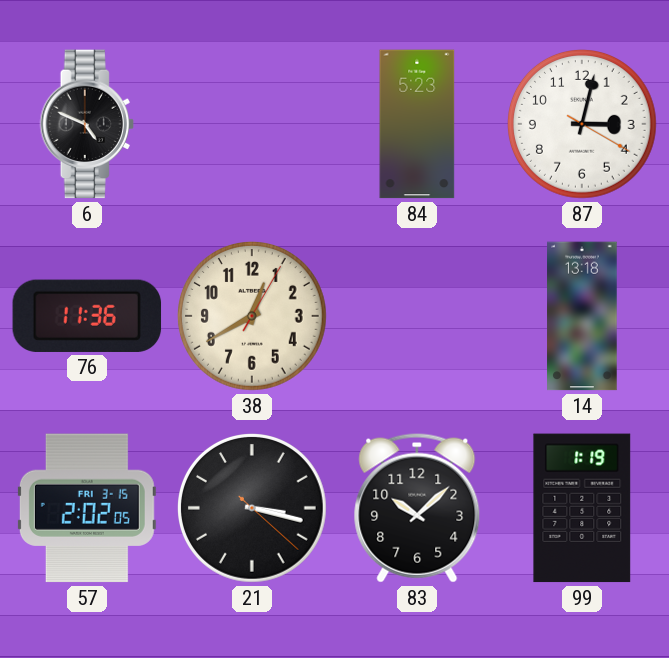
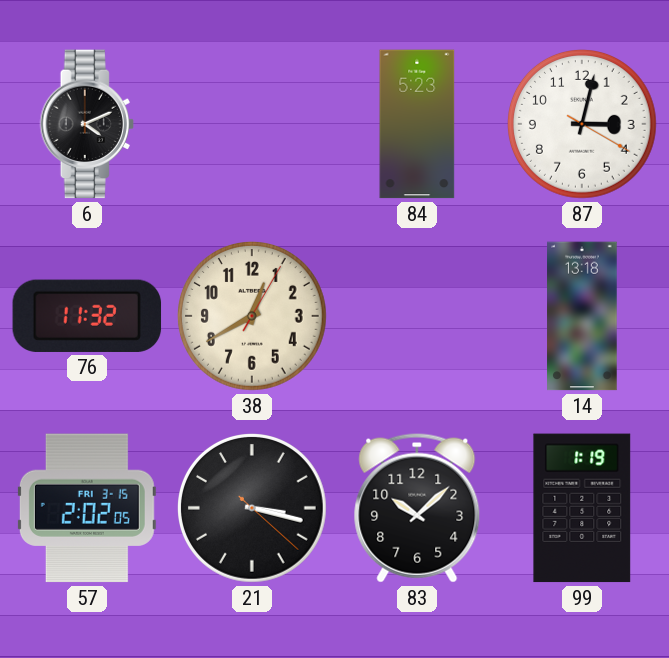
6: 4:49 -> 4:11 (87, 124)
76: 11:36 -> 11:32 (87, 316)
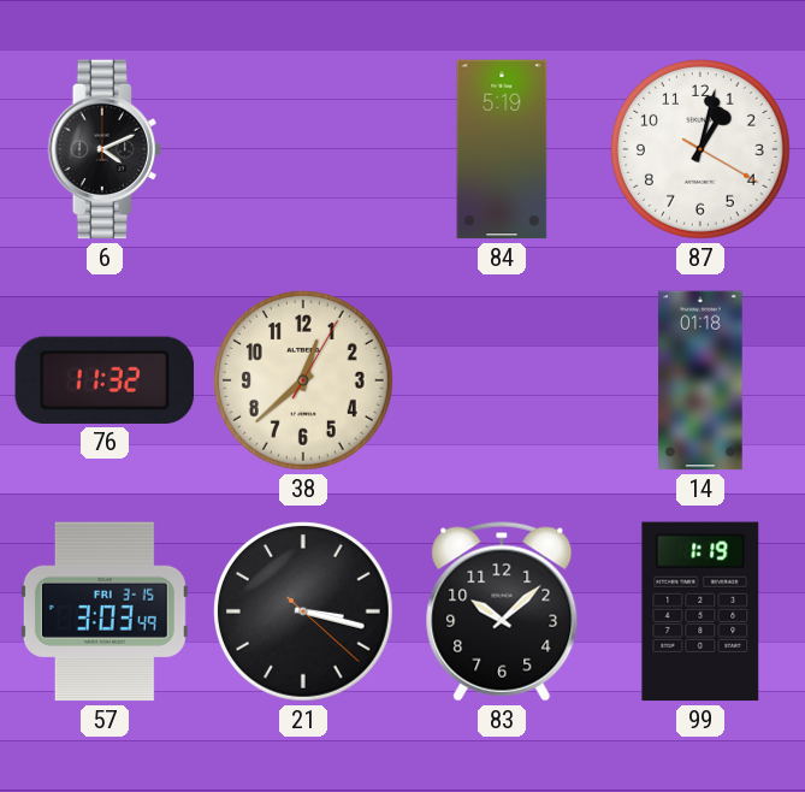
84: 5:23 -> 5:19 (502, 149)
87: 3:02 -> 1:02 (702, 150)
38: 12:40 -> 12:38 (304, 382)
14: 13:18 -> 01:18 (700, 380)
57: 2:02 -> 3:03 (105, 611)
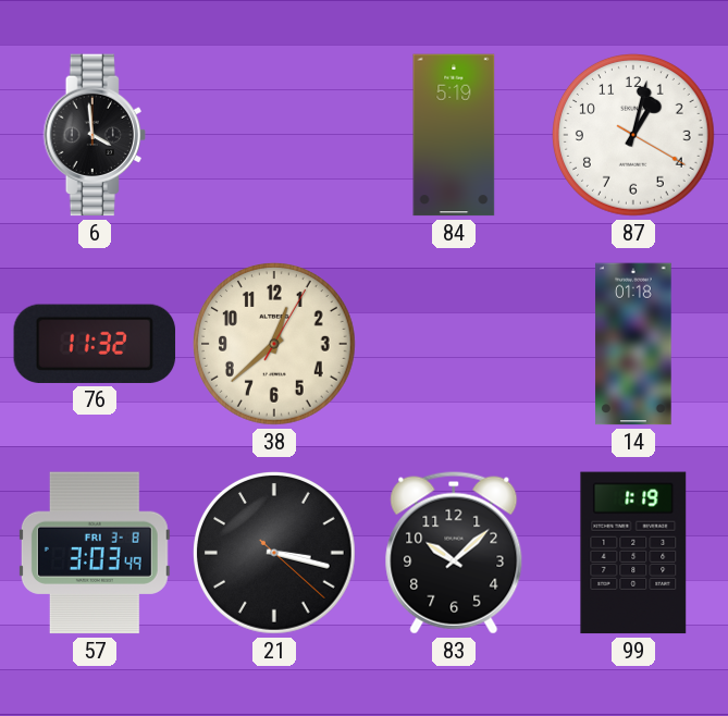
6: 4:11 -> 3:59 (95, 135)
57 date: FRI 3-15 -> FRI 3-8 (95, 553)
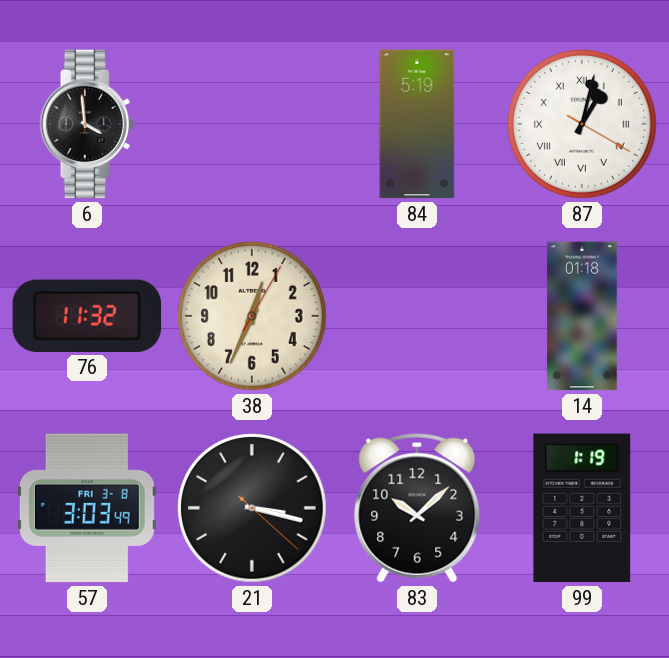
87 numerals: Arabic -> Roman (583, 125)
38: 12:38 -> 12:34 (253, 317)
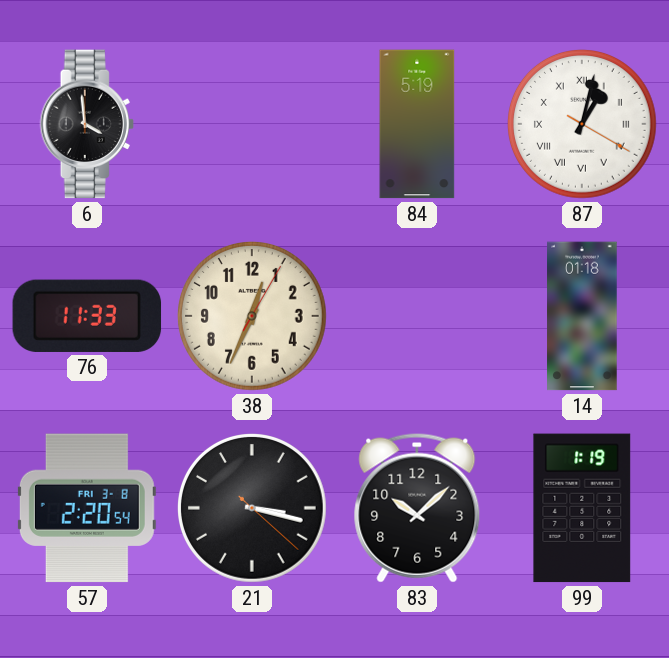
76: 11:32 -> 11:33 (87, 316)
57: 3:03 -> 2:20 (87, 508)
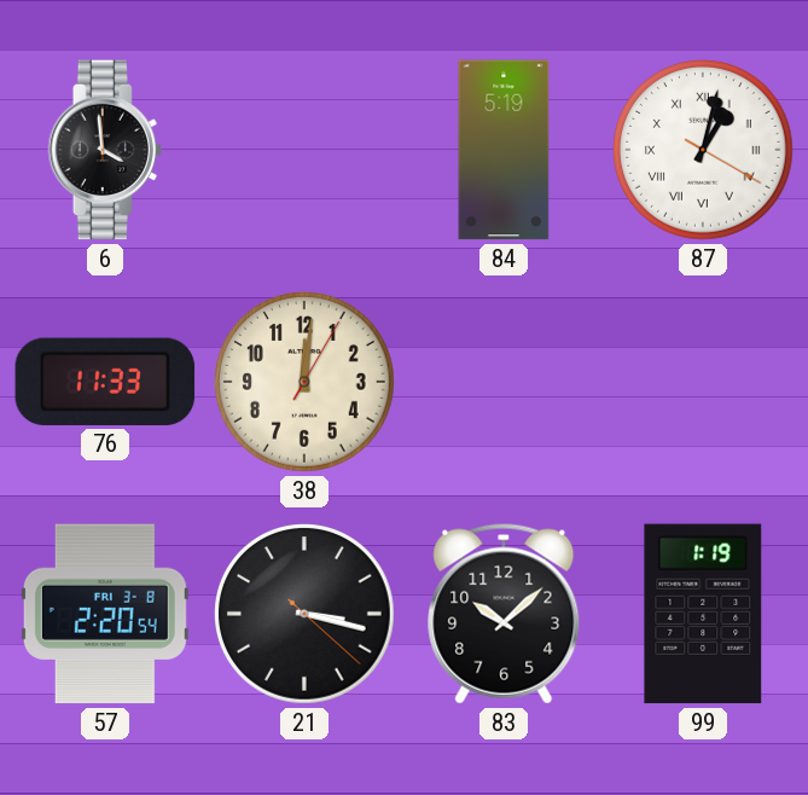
38: 12:34 -> 12:01 (306, 383)
14: 01:18 -> none (582, 316)
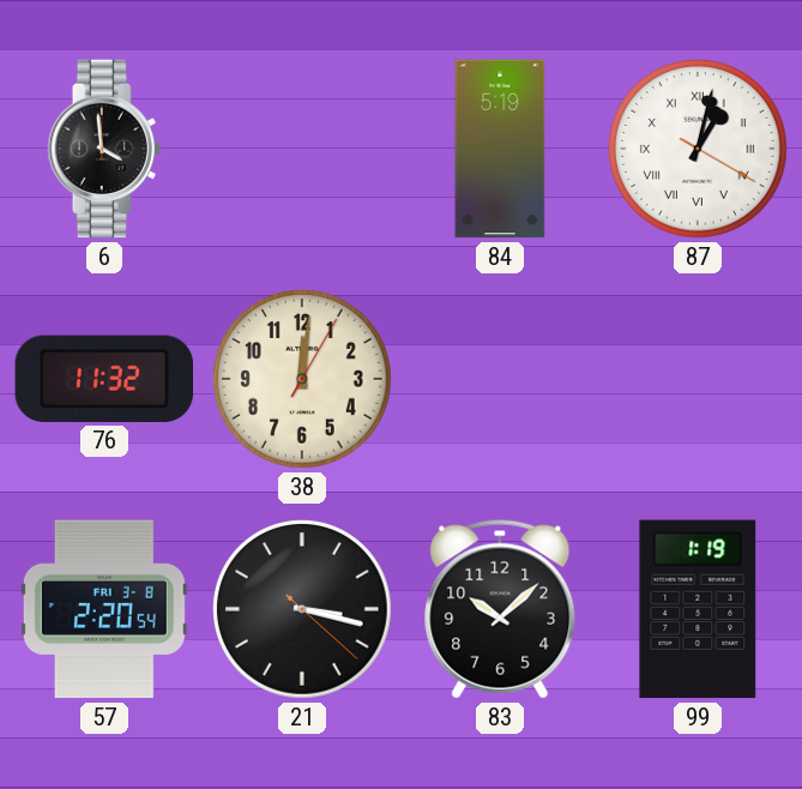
76: 11:33 -> 11:32 (104, 379)
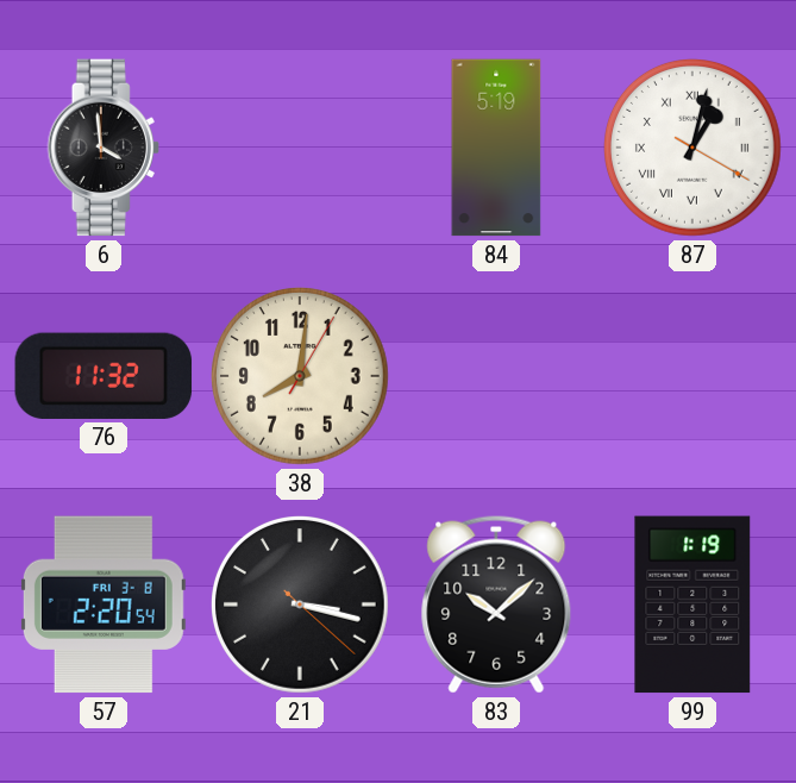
38: 12:01 -> 8:01 (301, 377)
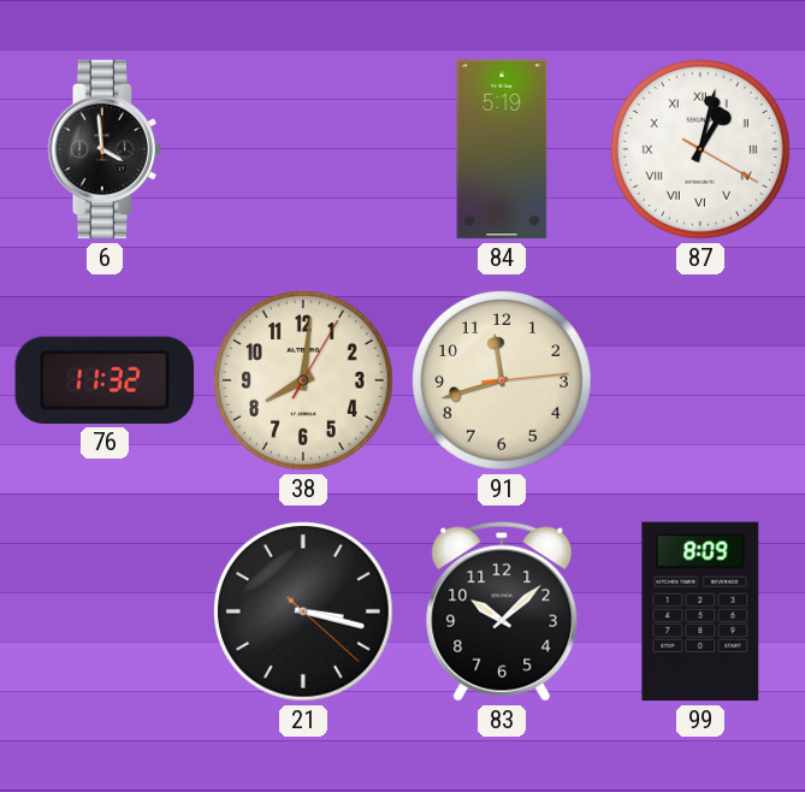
91: none -> 11:42 (503, 382)
57: 2:20 -> none (104, 605)
99: 1:19 -> 8:09 (700, 611)
